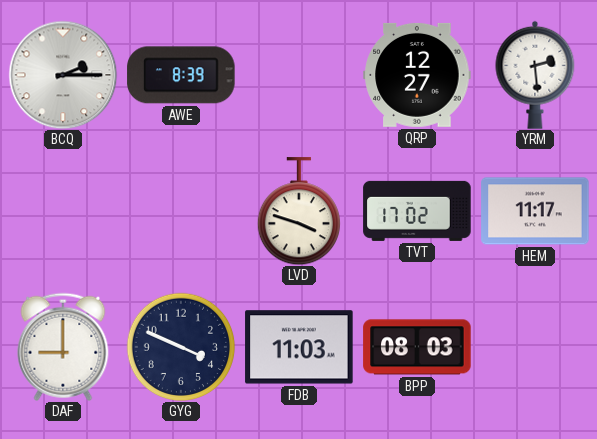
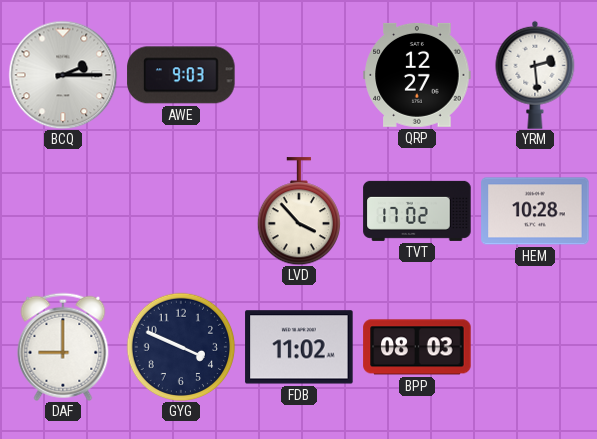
AWE: 8:39 -> 9:03 (181, 75)
LVD: 3:48 -> 3:53 (298, 211)
HEM: 11:17 -> 10:28 (535, 211)
FDB: 11:03 -> 11:02 (299, 347)
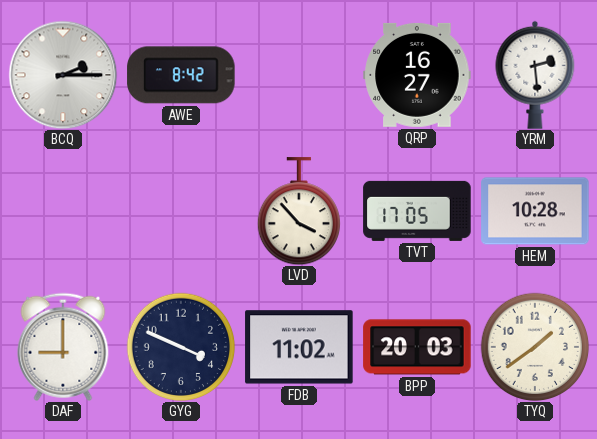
AWE: 9:03 -> 8:42 (181, 75)
QRP: 12:27 -> 16:27 (417, 75)
TVT: 17:02 -> 17:05 (417, 211)
BPP: 08:03 -> 20:03 (417, 347)
TYQ: none -> 1:39 (535, 347)
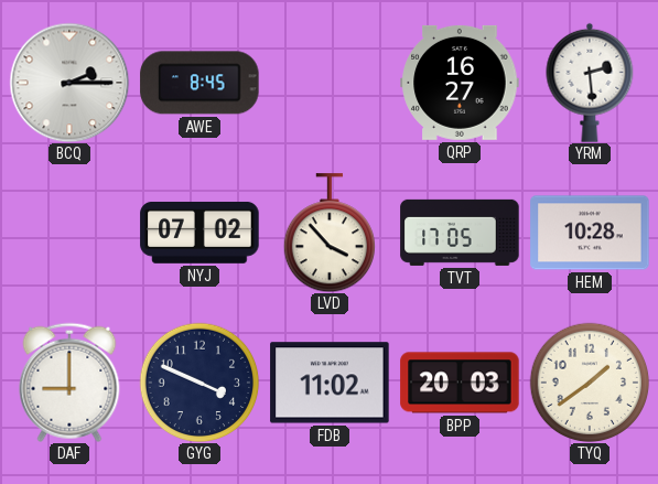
AWE: 8:42 -> 8:45 (199, 83)
NYJ: none -> 07:02 (199, 233)
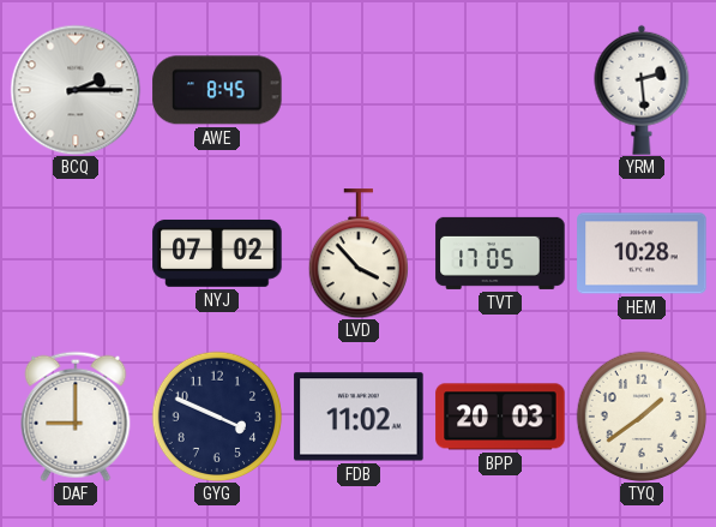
QRP: 16:27 -> none (460, 83)
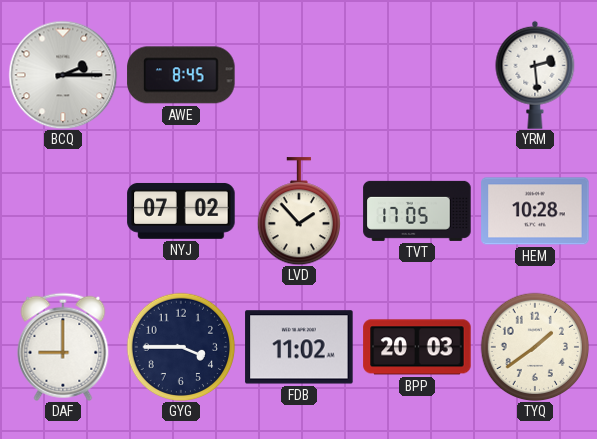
LVD: 3:53 -> 1:53 (298, 211)
GYG: 3:49 -> 3:45 (181, 347)
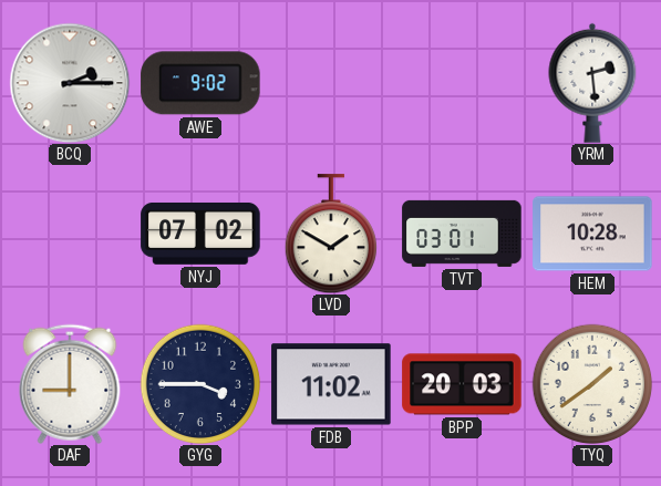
AWE: 8:45 -> 9:02 (200, 83)
LVD: 1:53 -> 1:50 (330, 234)
TVT: 17:05 -> 03:01 (462, 234)
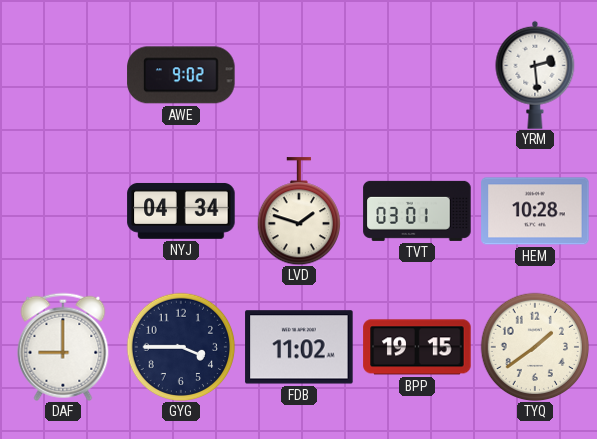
BCQ: 2:15 -> none (70, 83)
NYJ: 07:02 -> 04:34 (181, 211)
LVD: 1:50 -> 1:48 (298, 211)
BPP: 20:03 -> 19:15 (417, 347)
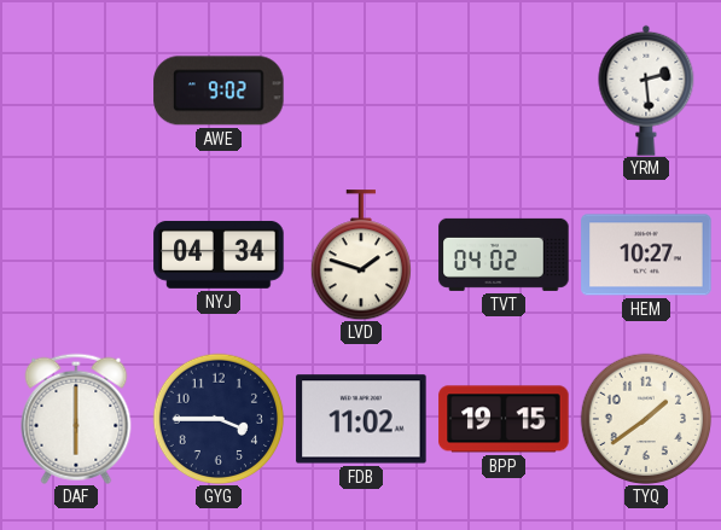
TVT: 03:01 -> 04:02 (504, 255)
HEM: 10:28 -> 10:27 (646, 255)
DAF: 9:00 -> 6:00 (76, 419)
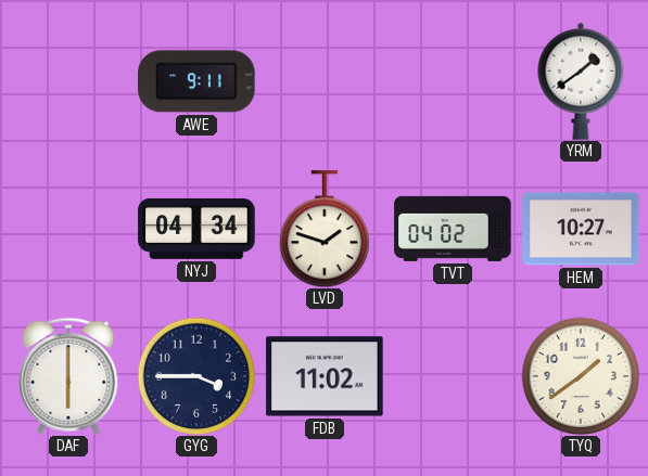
AWE: 9:02 -> 9:11 (196, 81)
YRM: 2:29 -> 1:39 (581, 81)
BPP: 19:15 -> none (504, 419)
